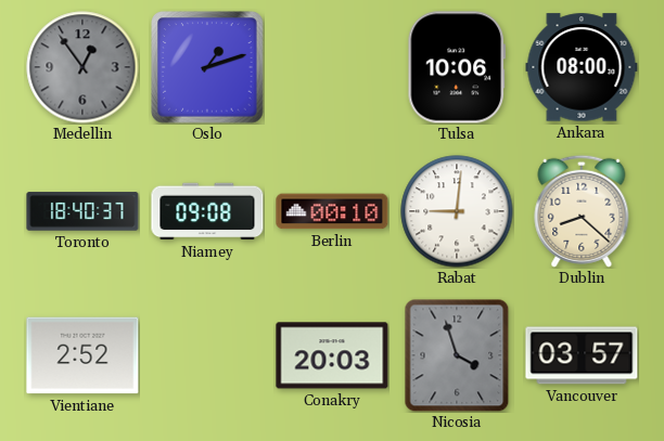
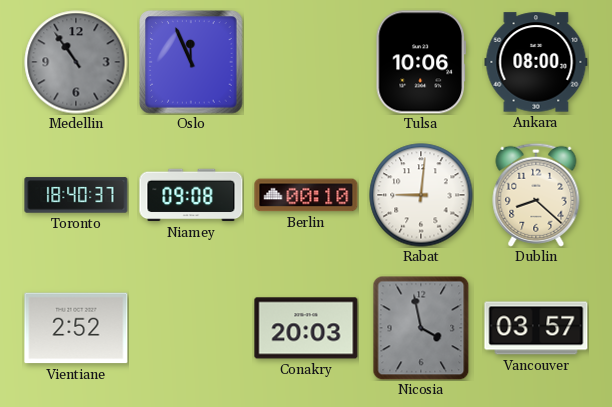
Medellin: 12:54 -> 10:54 (76, 62)
Oslo: 1:12 -> 11:56 (191, 62)
Nicosia: 3:57 -> 3:58 (421, 328)
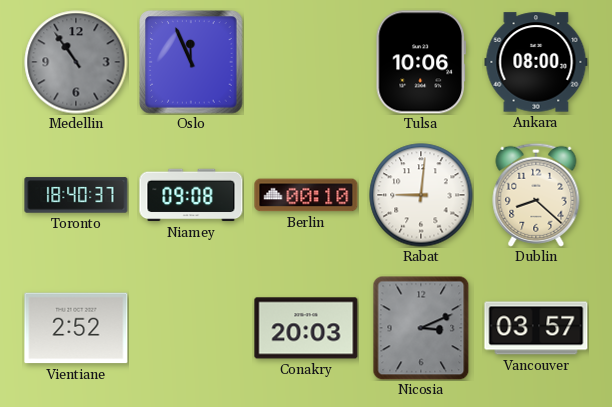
Nicosia: 3:58 -> 3:11 (421, 328)
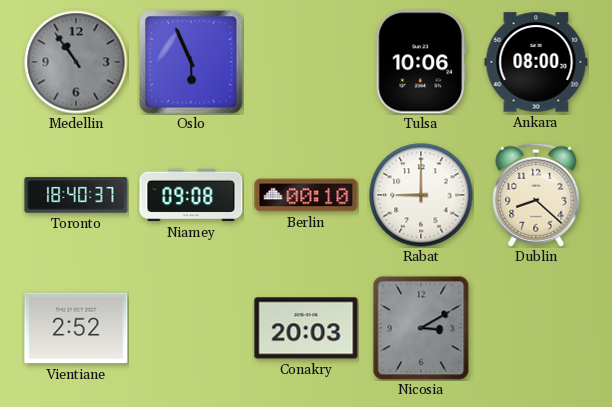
Oslo: 11:56 -> 5:56 (191, 62)
Rabat: 9:01 -> 9:00 (421, 195)
Nicosia: 3:11 -> 3:10 (421, 328)
Vancouver: 03:57 -> none (536, 328)
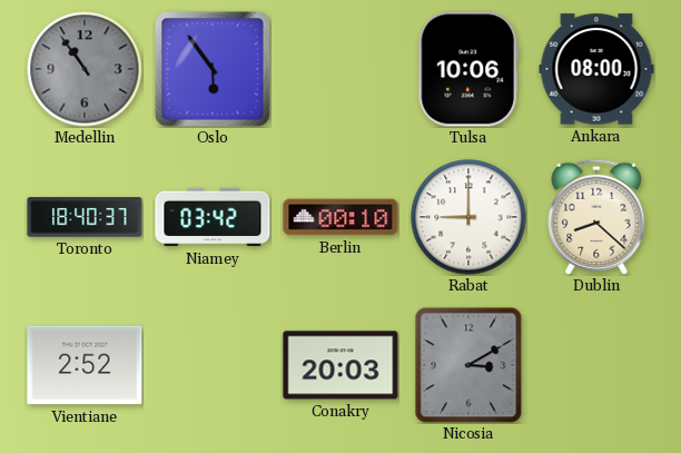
Oslo: 5:56 -> 5:54 (213, 69)
Niamey: 09:08 -> 03:42 (213, 217)
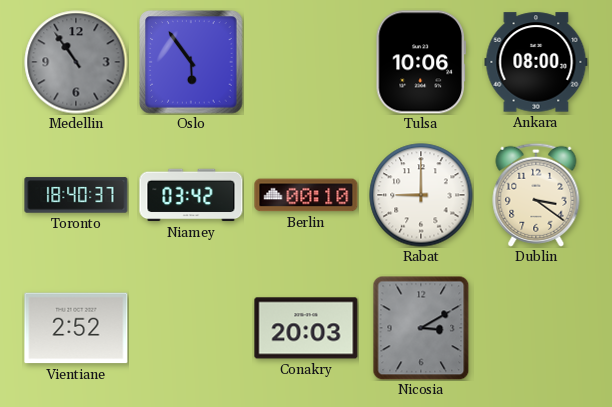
Dublin: 8:22 -> 3:21 (536, 195)
